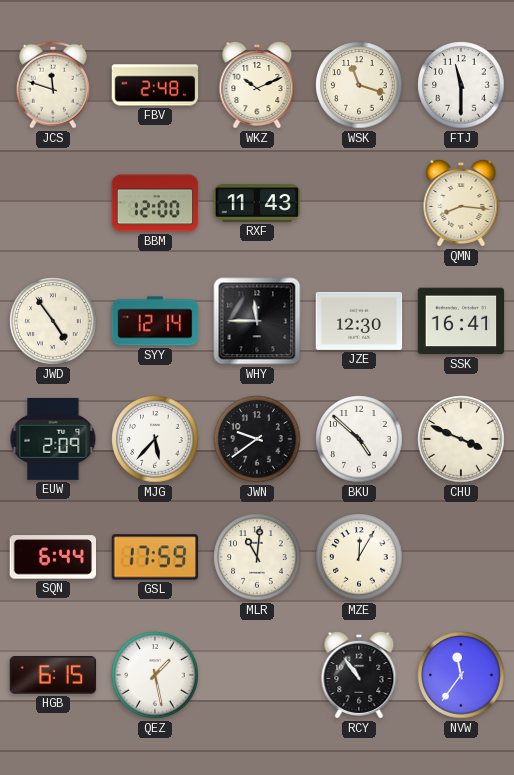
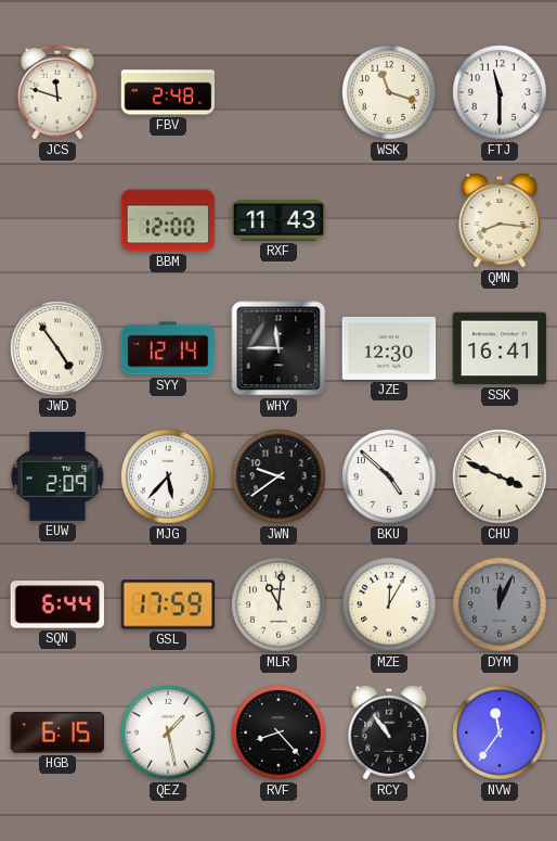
WKZ: 10:11 -> none (257, 85)
DYM: none -> 12:04 (500, 604)
RVF: none -> 8:23 (278, 732)
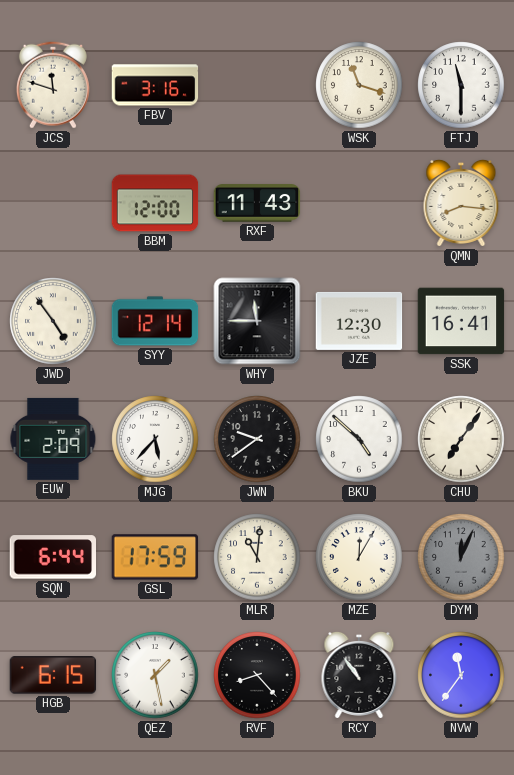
FBV: 2:48 -> 3:16 (155, 85)
CHU: 3:49 -> 7:06 (461, 439)
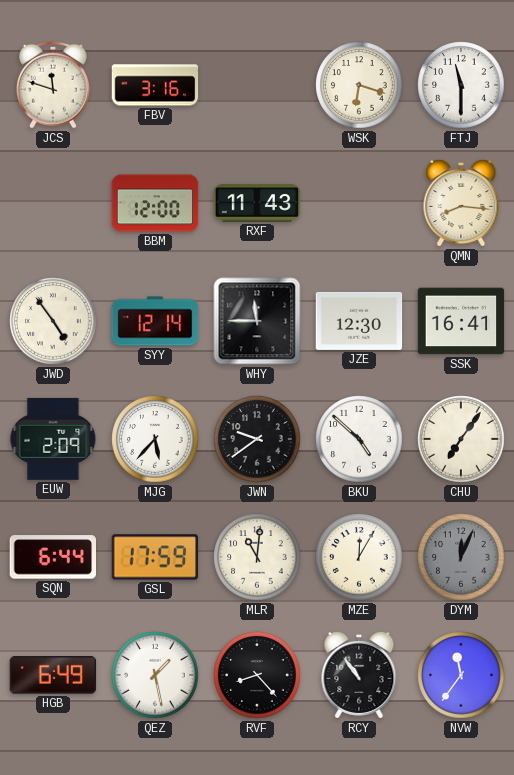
WSK: 11:18 -> 6:18 (359, 85)
HGB: 6:15 -> 6:49 (53, 675)
